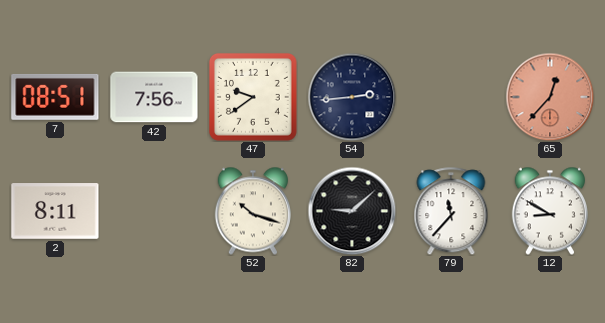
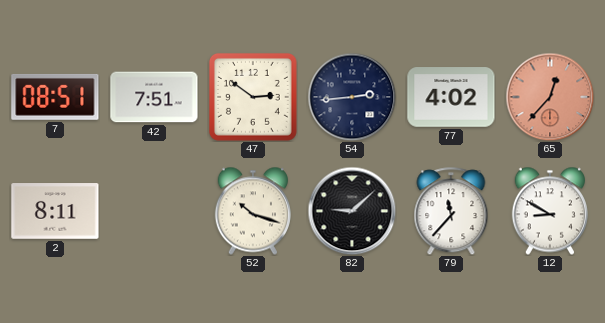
42: 7:56 -> 7:51 (154, 97)
47: 9:39 -> 2:51 (253, 97)
77: none -> 4:02 (451, 97)
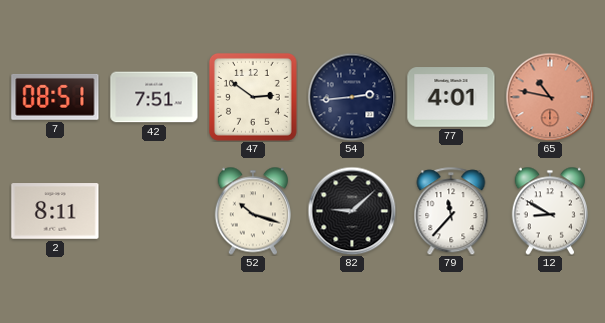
77: 4:02 -> 4:01 (451, 97)
65: 12:37 -> 10:47 (550, 97)
